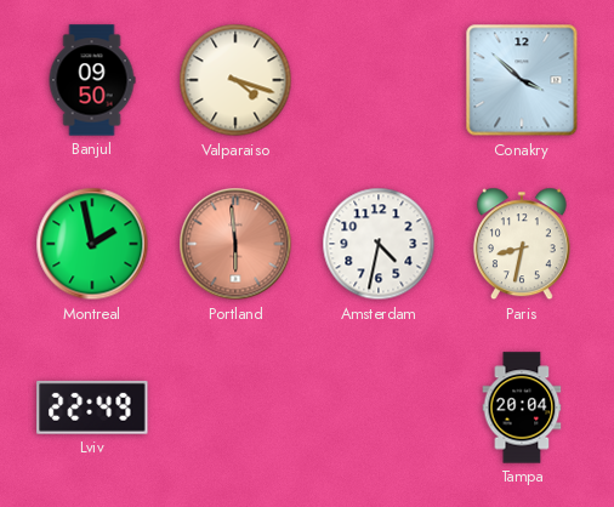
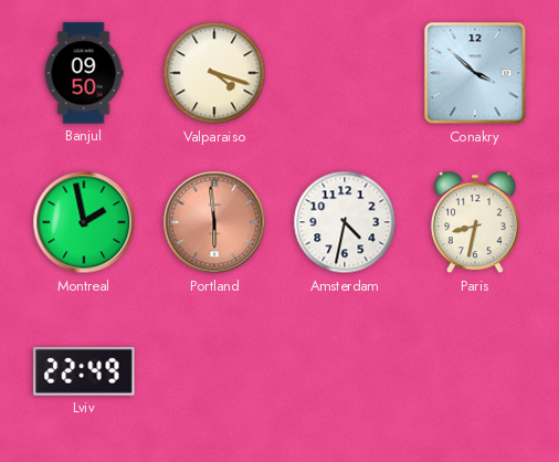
Tampa: 20:04 -> none (522, 408)
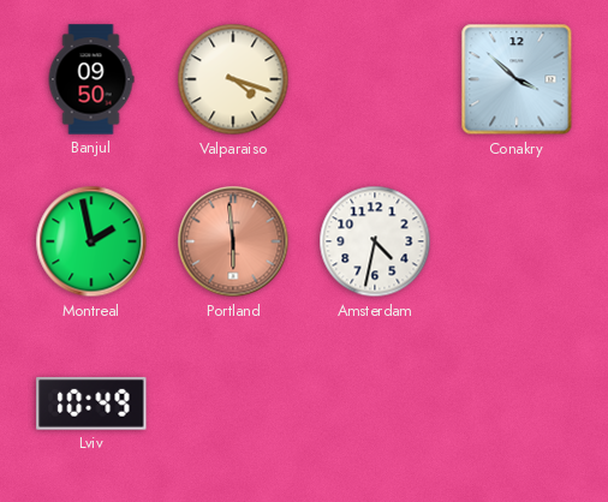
Paris: 8:32 -> none (475, 222)
Lviv: 22:49 -> 10:49 (91, 404)
